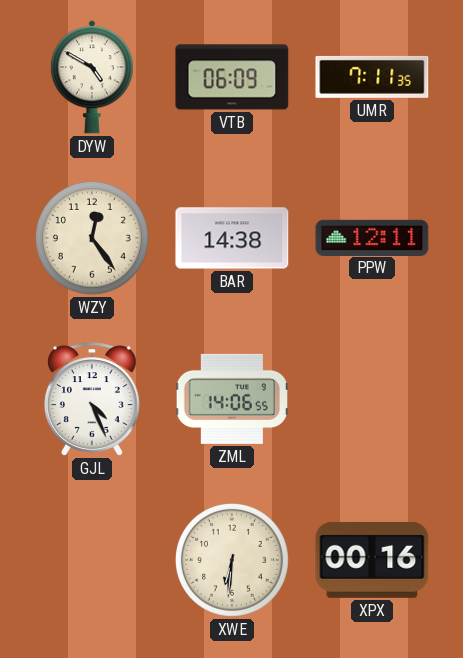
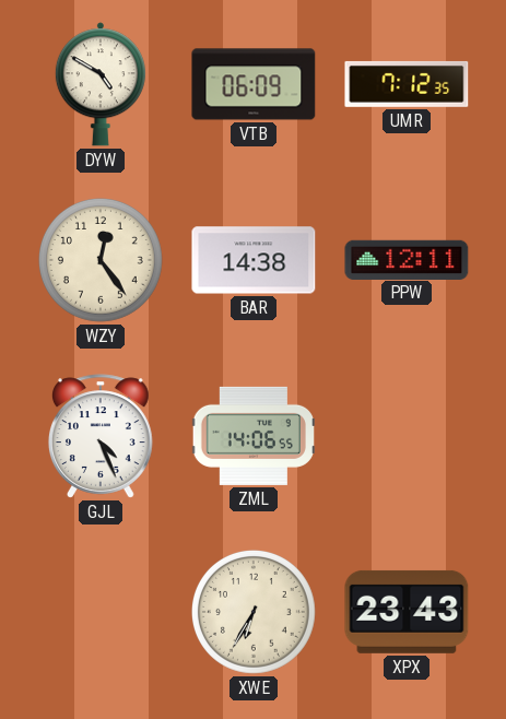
UMR: 7:11 -> 7:12 (407, 84)
XWE: 6:31 -> 6:35 (254, 612)
XPX: 00:16 -> 23:43 (407, 612)
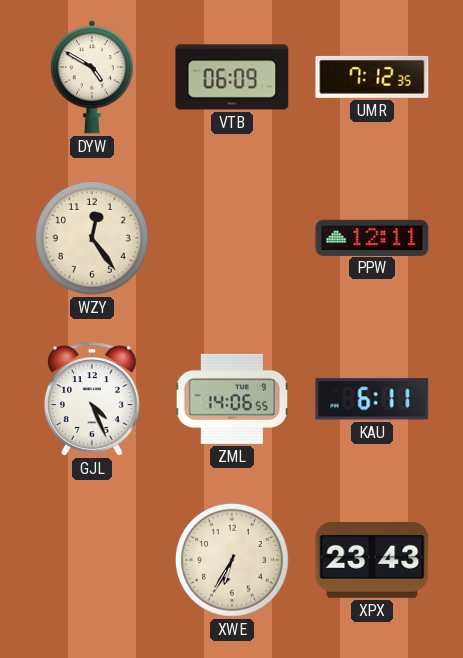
BAR: 14:38 -> none (254, 260)
KAU: none -> 6:11 (372, 399)
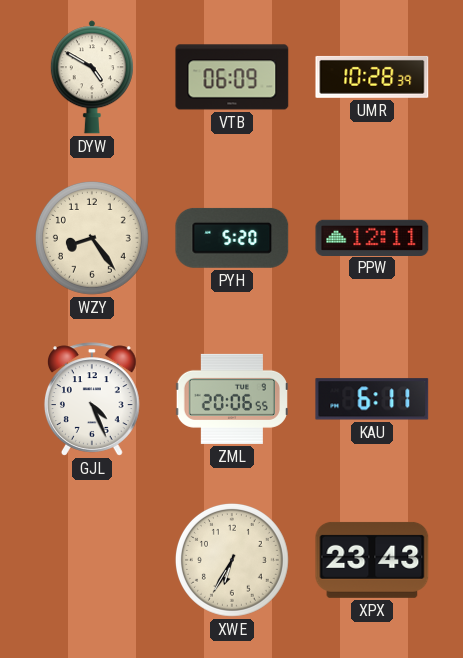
UMR: 7:12 -> 10:28 (372, 77)
WZY: 12:24 -> 8:24 (92, 238)
PYH: none -> 5:20 (232, 238)
ZML: 14:06 -> 20:06 (232, 399)
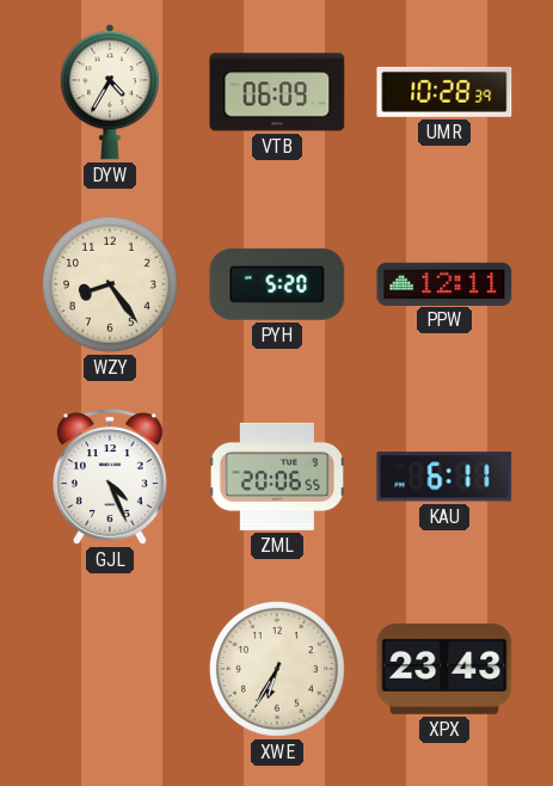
DYW: 4:50 -> 4:35 (110, 92)
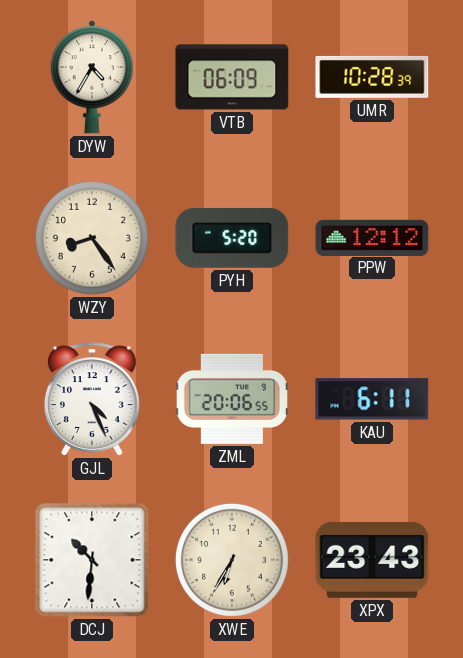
PPW: 12:11 -> 12:12 (372, 237)
DCJ: none -> 10:31 (92, 560)
